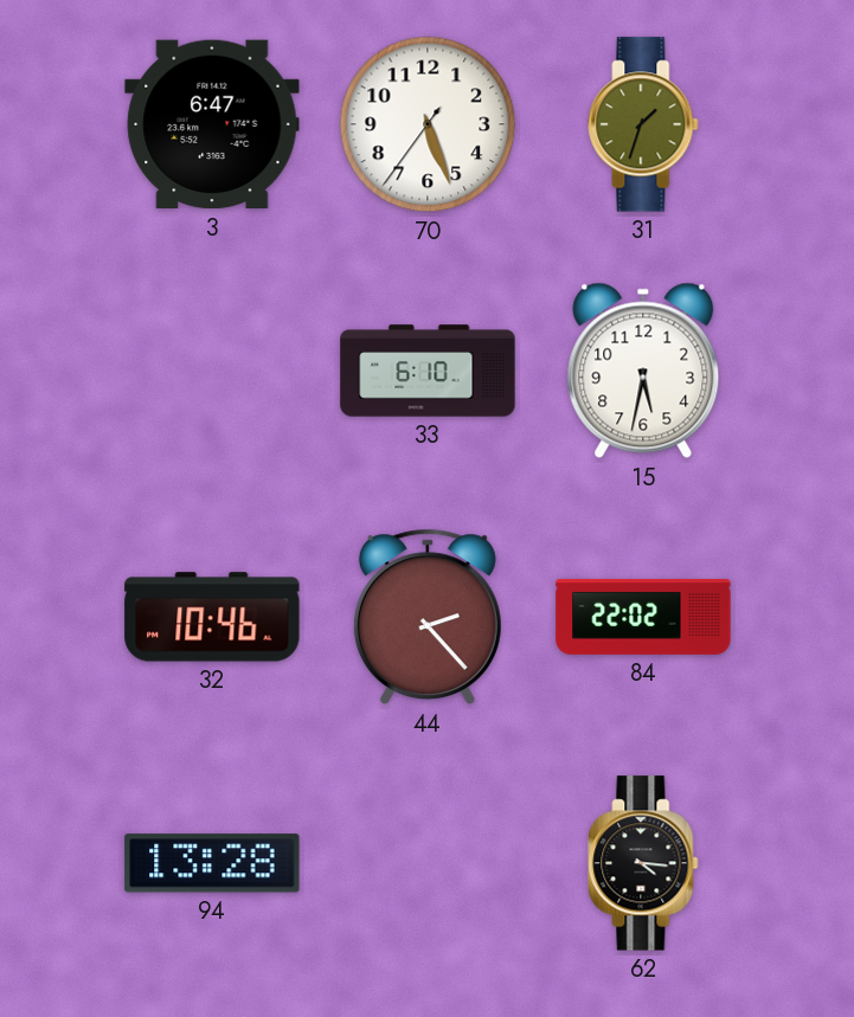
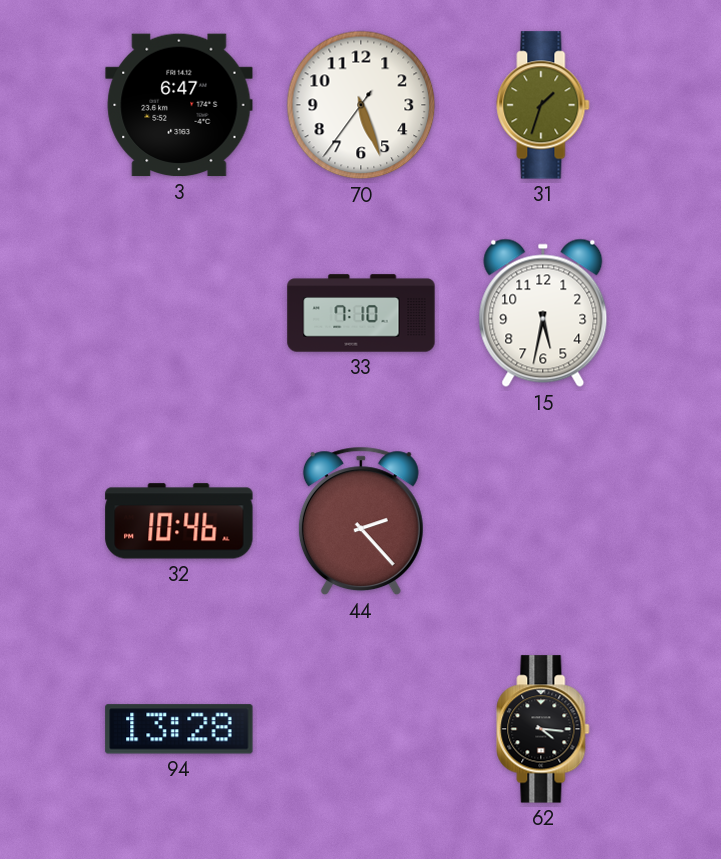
33: 6:10 -> 7:10 (361, 313)
84: 22:02 -> none (643, 617)
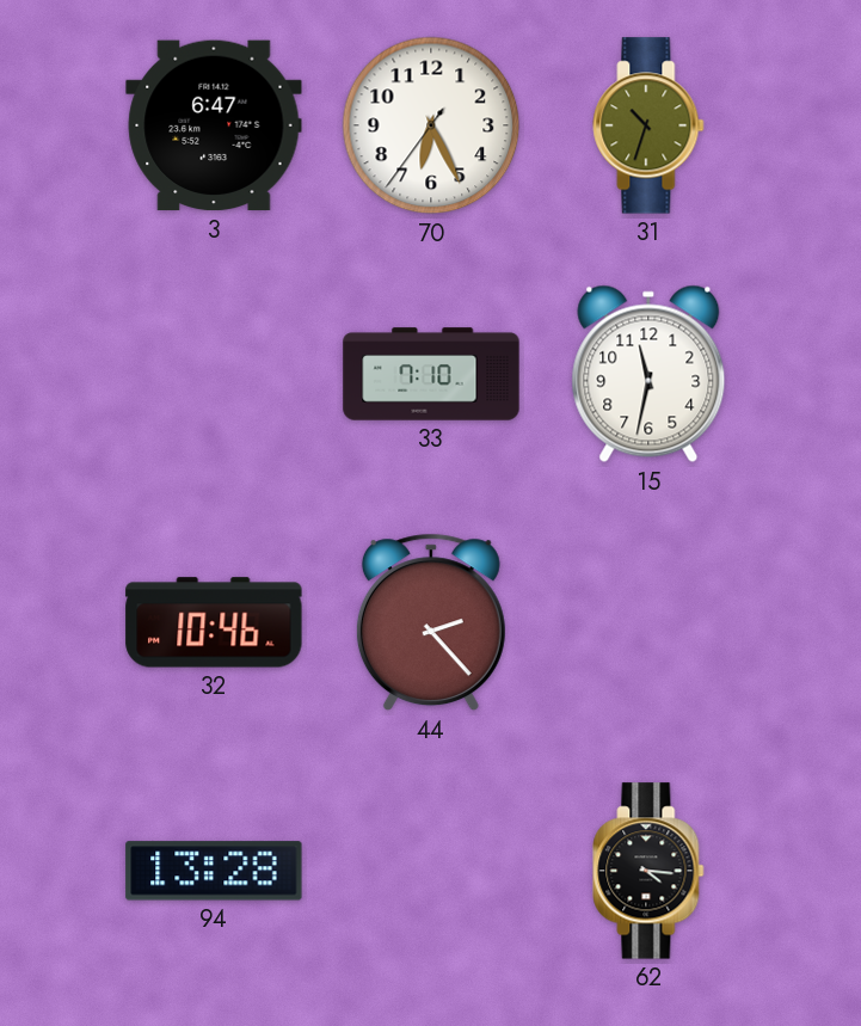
70: 5:26 -> 6:25 (431, 125)
31: 1:33 -> 10:33 (648, 125)
15: 5:32 -> 11:32 (648, 374)
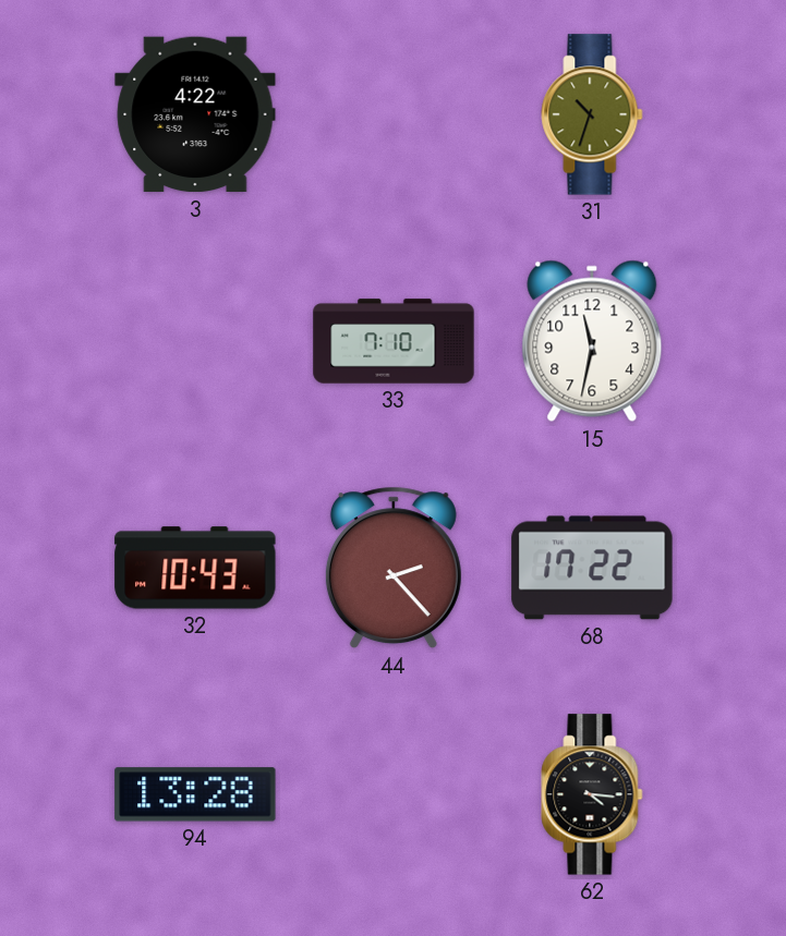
3: 6:47 -> 4:22 (195, 114)
70: 6:25 -> none (431, 125)
32: 10:46 -> 10:43 (195, 568)
68: none -> 17:22 (592, 568)
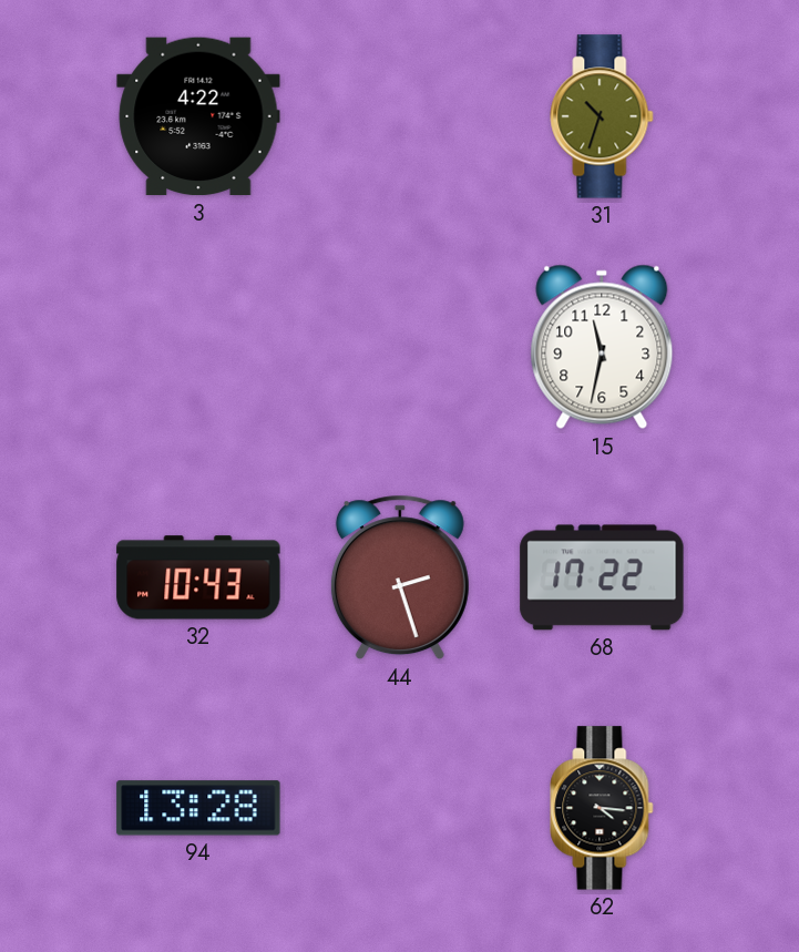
33: 7:10 -> none (394, 341)
44: 2:23 -> 2:27 (400, 577)
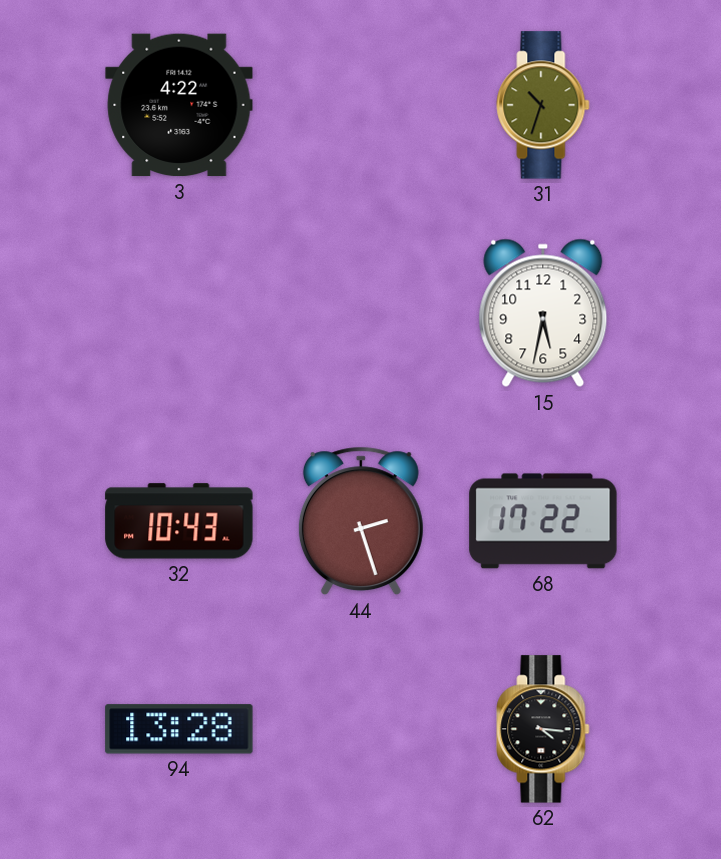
15: 11:32 -> 5:32 (543, 313)
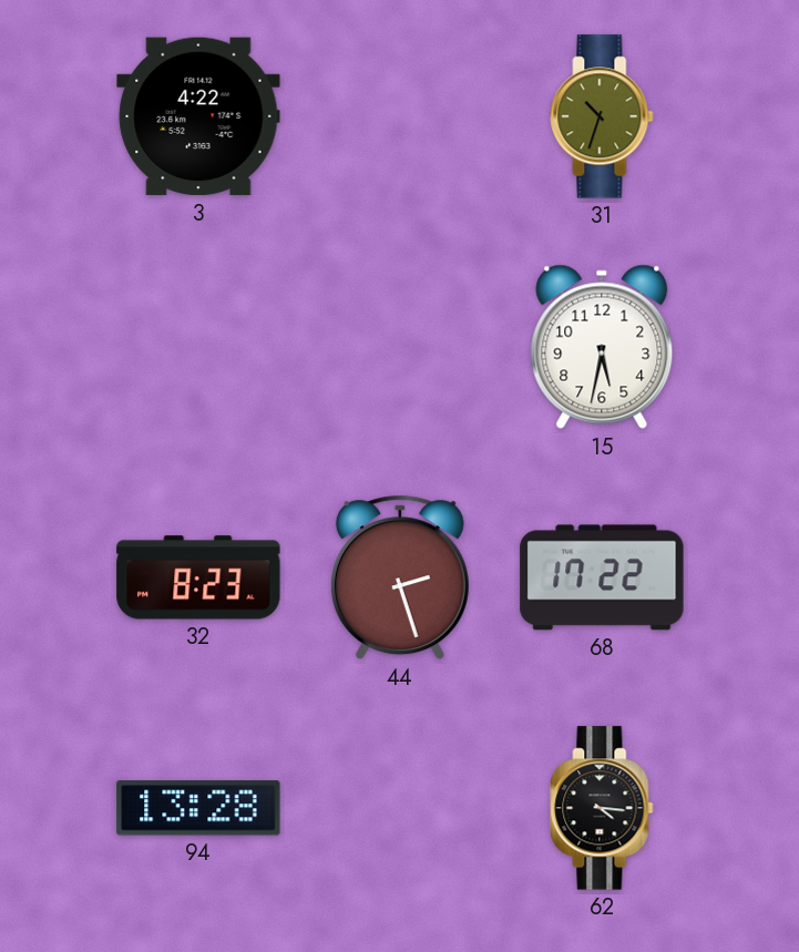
32: 10:43 -> 8:23 (198, 577)
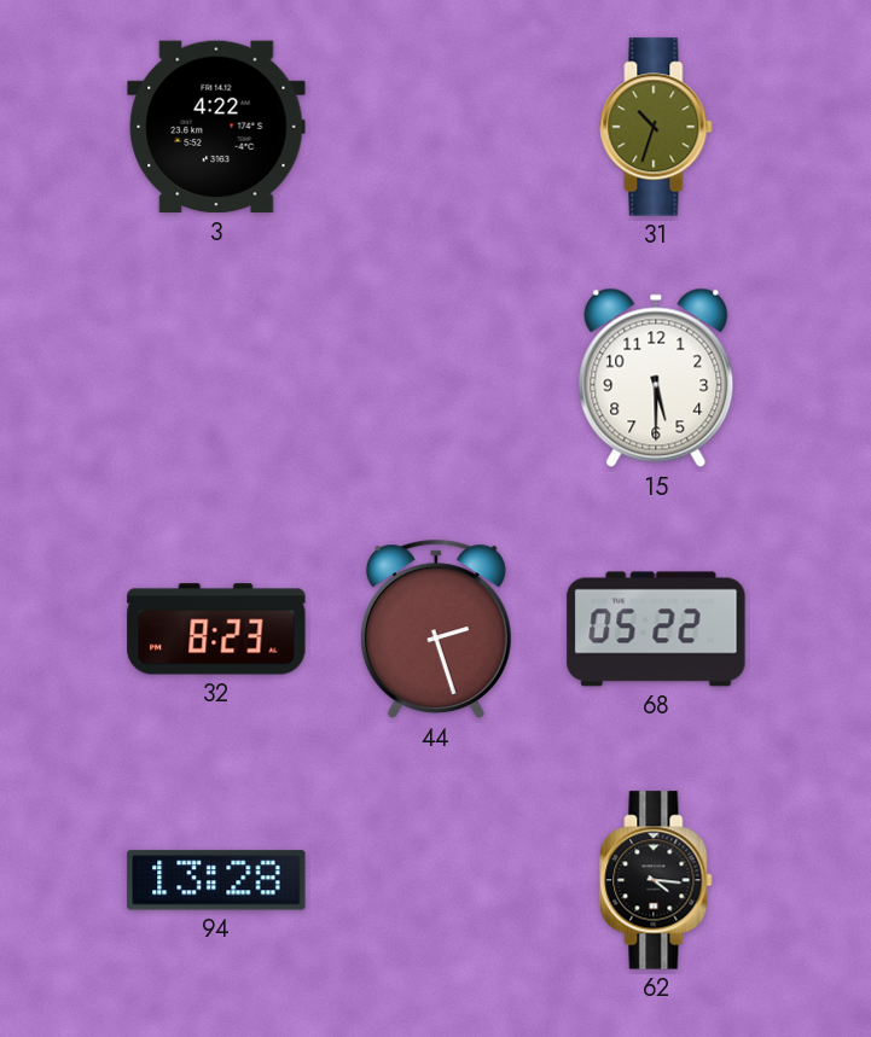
15: 5:32 -> 5:30 (656, 378)
68: 17:22 -> 05:22 (656, 629)
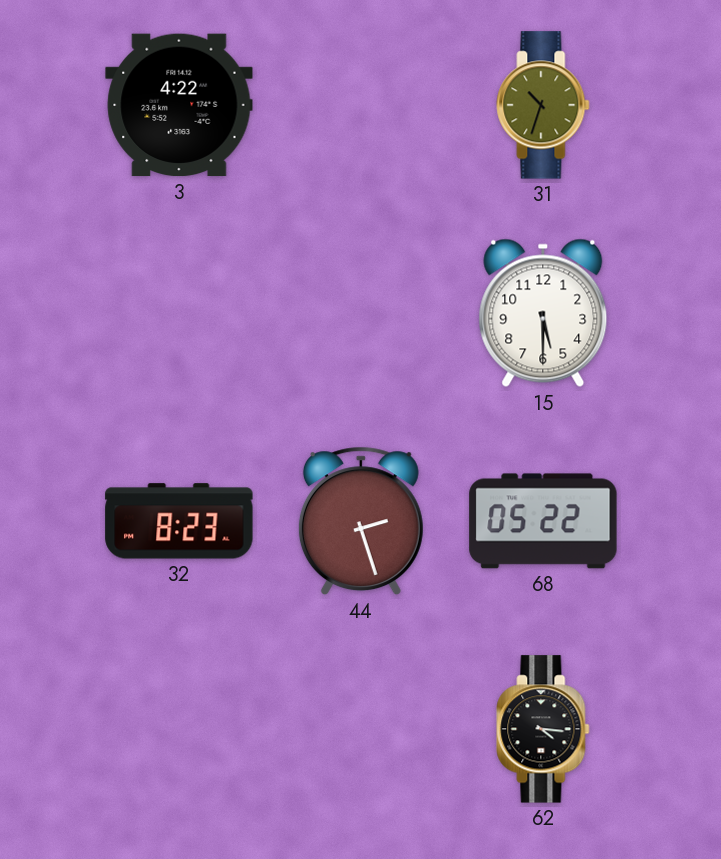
94: 13:28 -> none (216, 880)
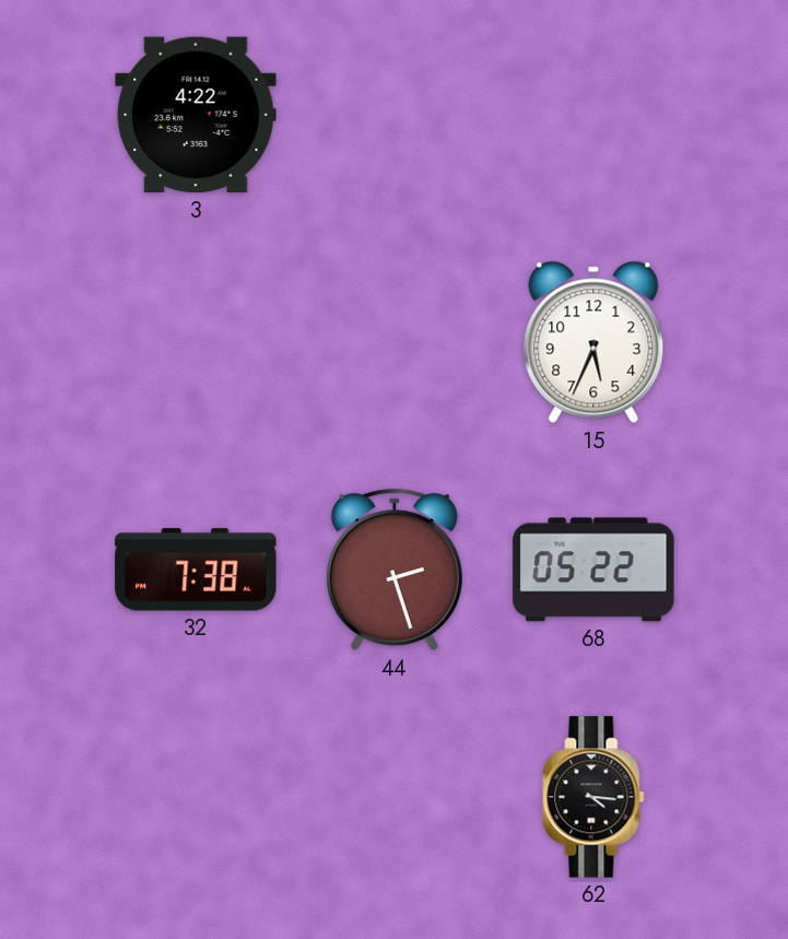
31: 10:33 -> none (543, 105)
15: 5:30 -> 5:34 (593, 342)
32: 8:23 -> 7:38 (196, 570)
